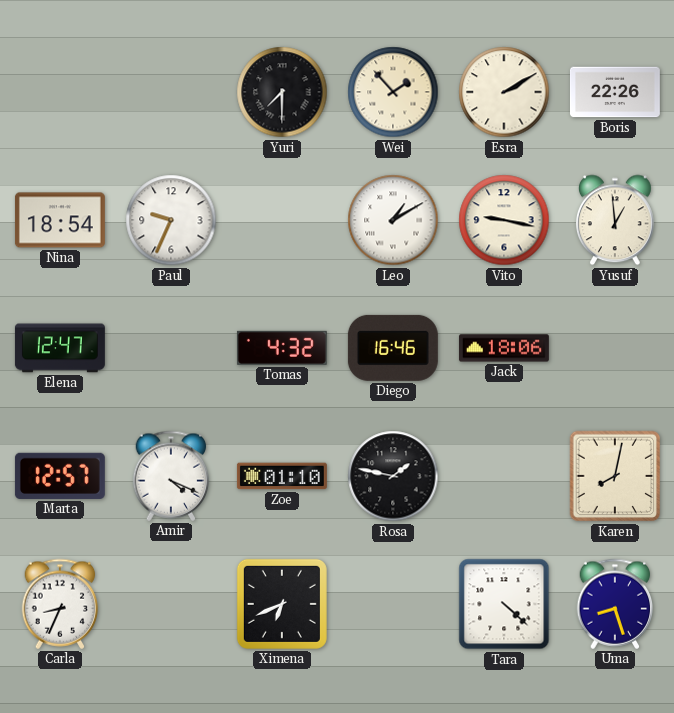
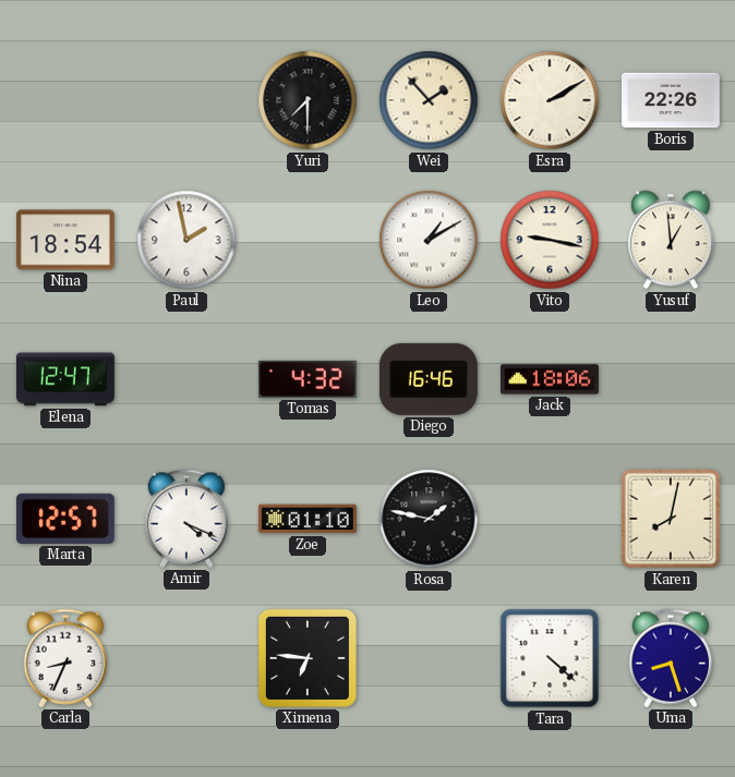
Paul: 9:34 -> 1:58 (186, 240)
Ximena: 6:41 -> 6:46 (308, 658)
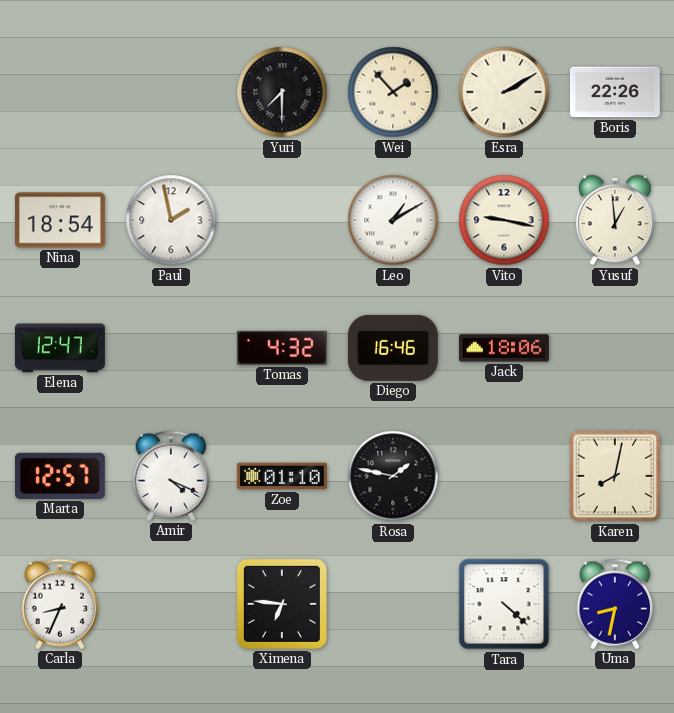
Uma: 8:27 -> 8:32 (615, 604)
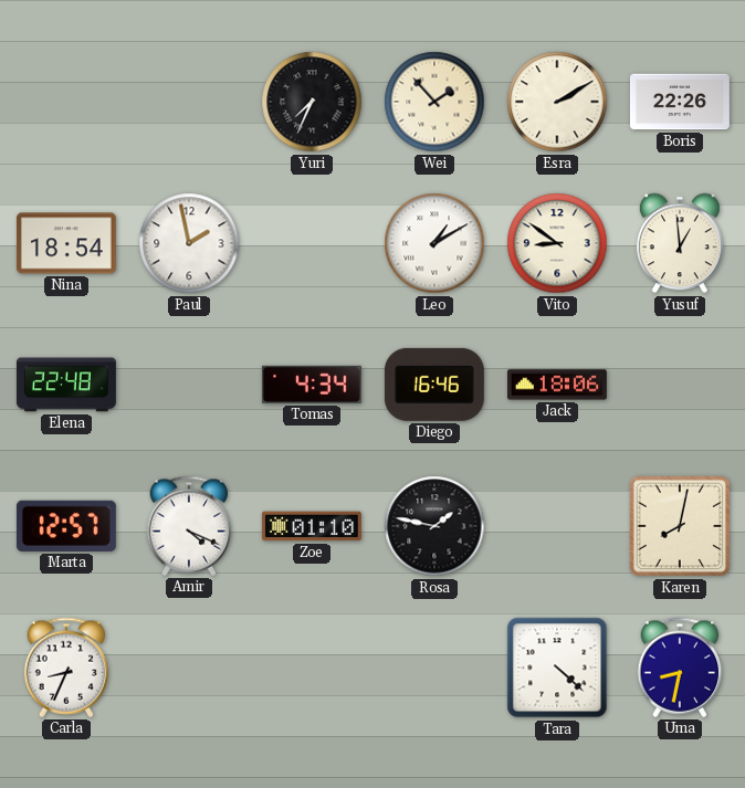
Yuri: 7:30 -> 7:34 (312, 102)
Vito: 9:17 -> 8:51 (557, 243)
Elena: 12:47 -> 22:48 (66, 385)
Tomas: 4:32 -> 4:34 (312, 385)
Ximena: 6:46 -> none (282, 604)
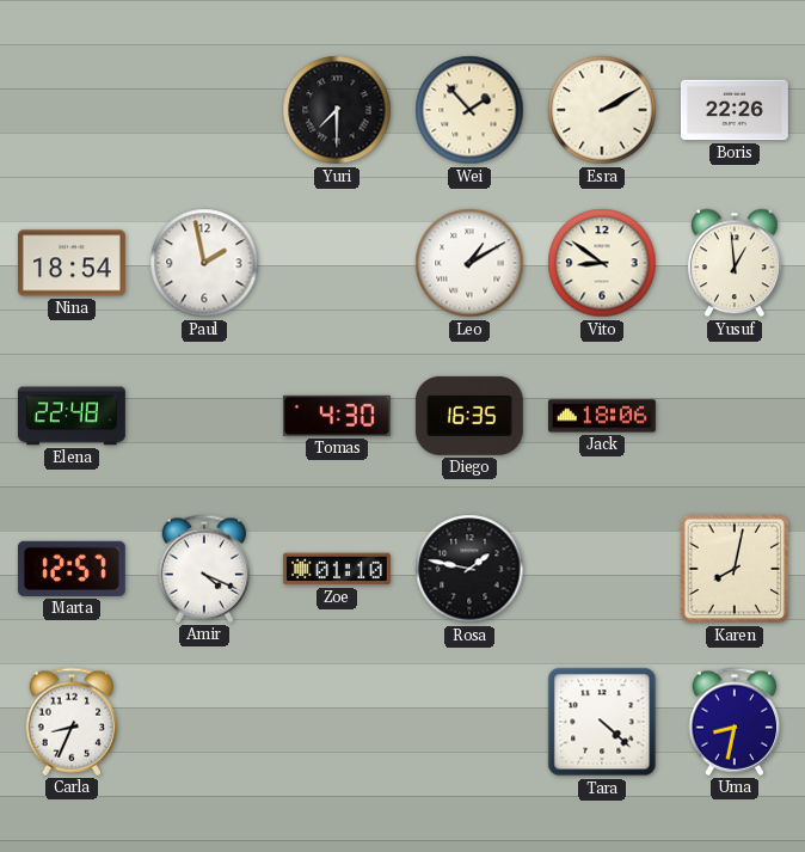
Yuri: 7:34 -> 7:30 (337, 110)
Tomas: 4:34 -> 4:30 (337, 416)
Diego: 16:46 -> 16:35 (469, 416)
